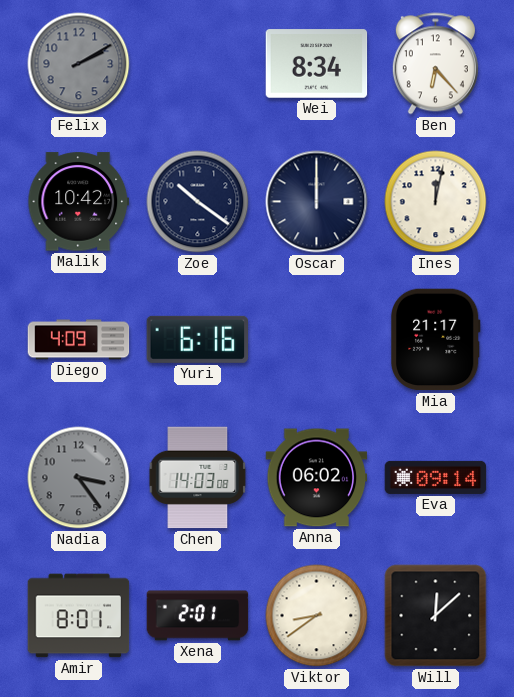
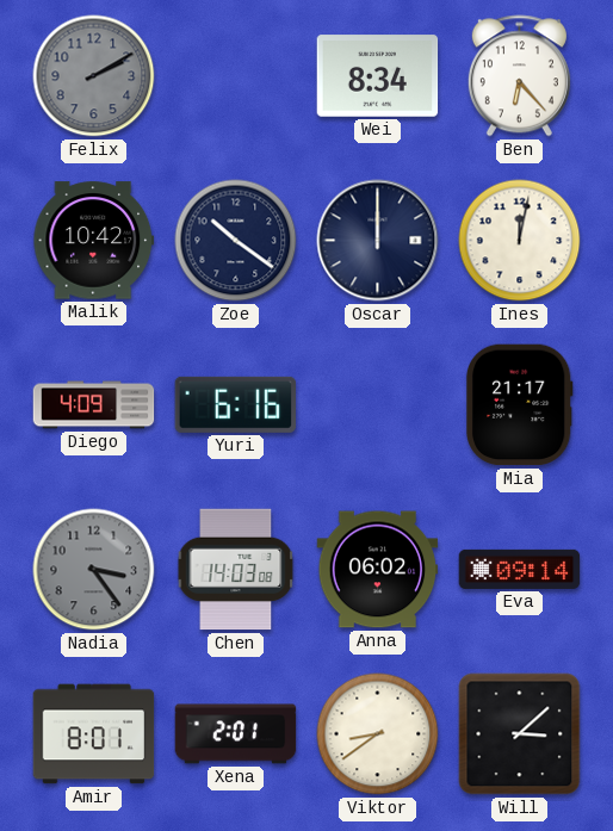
Will: 12:08 -> 3:08 (520, 734)
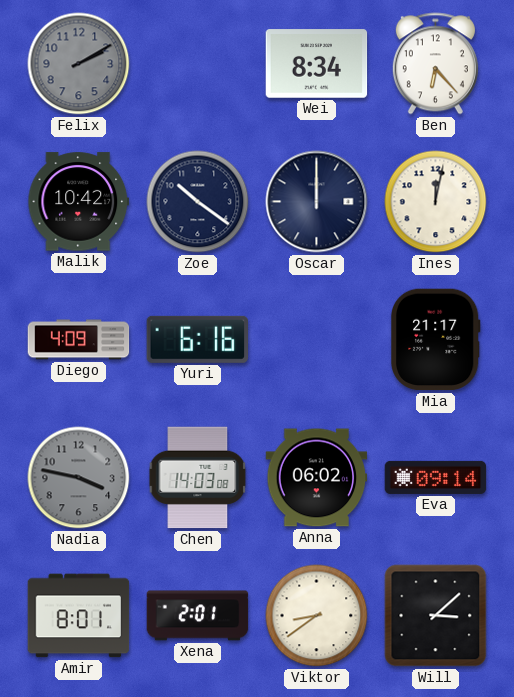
Nadia: 3:24 -> 3:47 (79, 478)
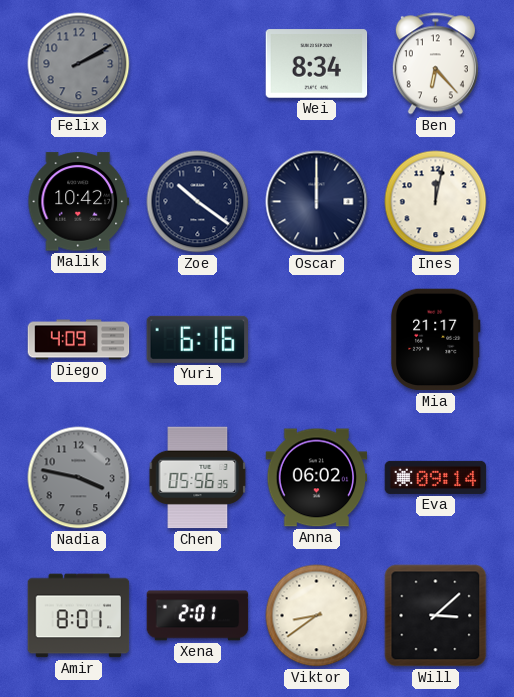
Chen: 14:03 -> 05:56 (198, 478)
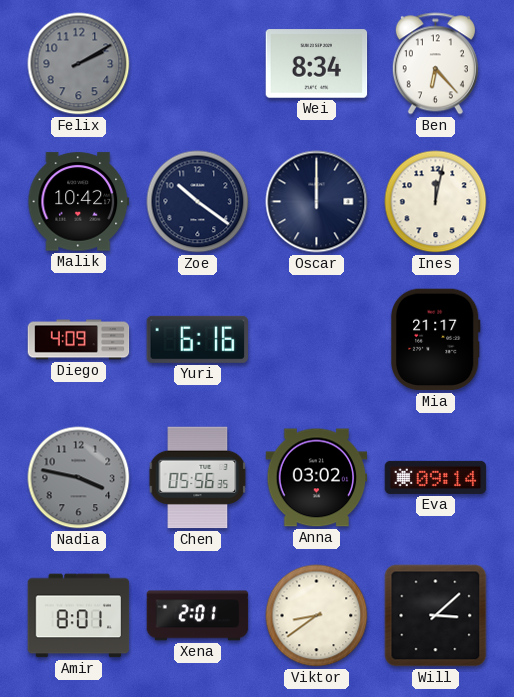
Anna: 06:02 -> 03:02 (317, 478)
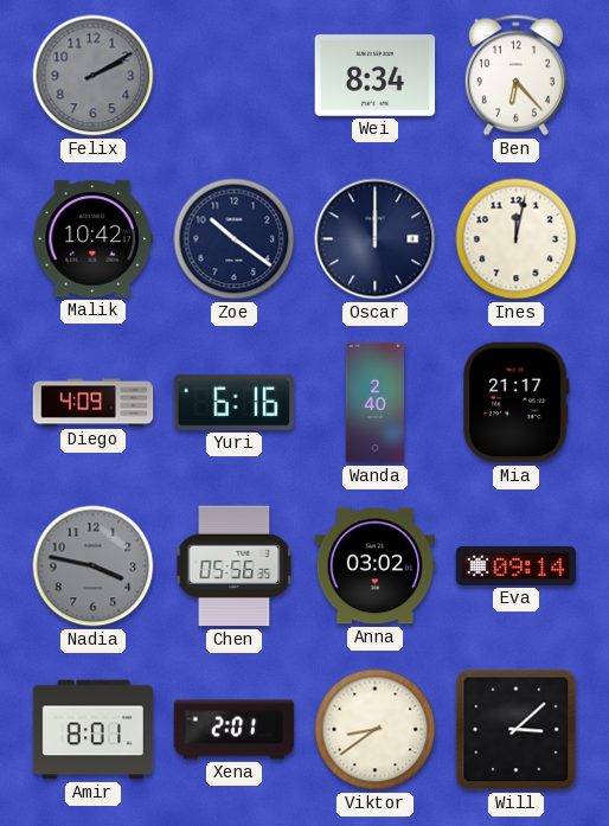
Wanda: none -> 2:40 (376, 403)
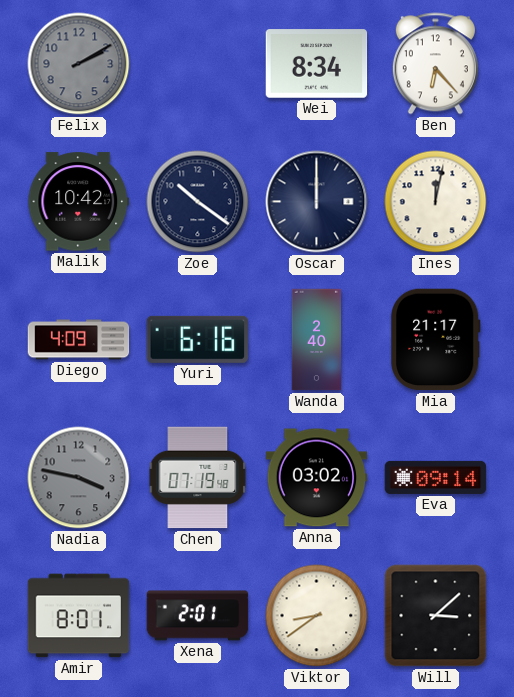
Chen: 05:56 -> 07:19 (198, 478)
